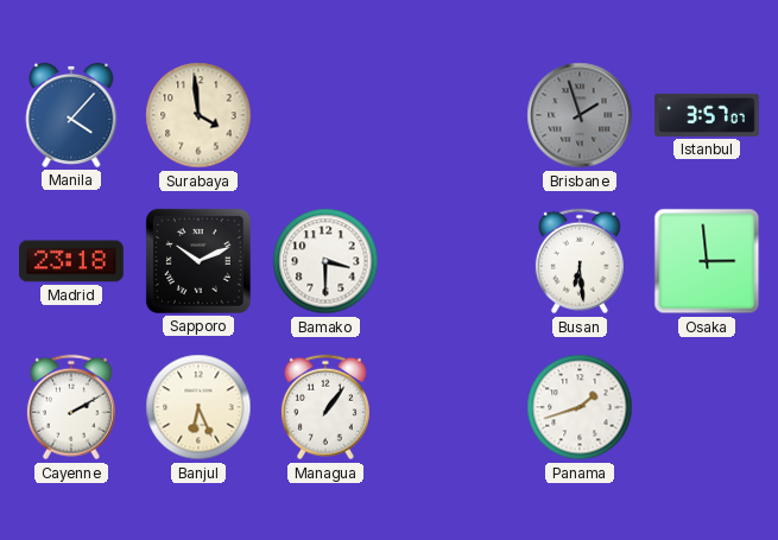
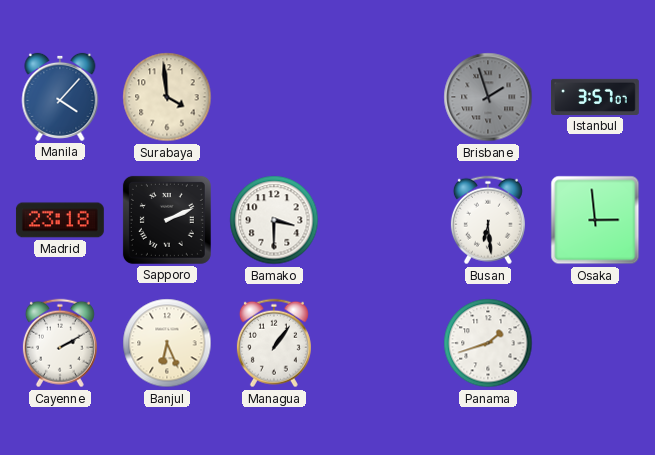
Sapporo: 10:11 -> 2:11 (167, 220)
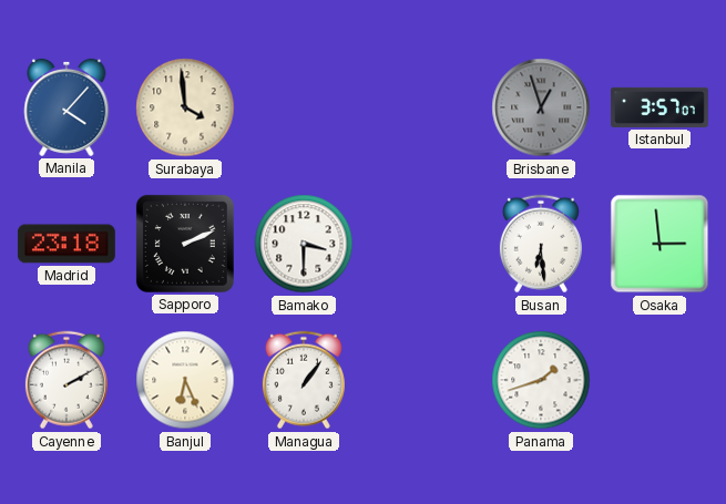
Brisbane: 1:57 -> 12:57 (541, 107)
